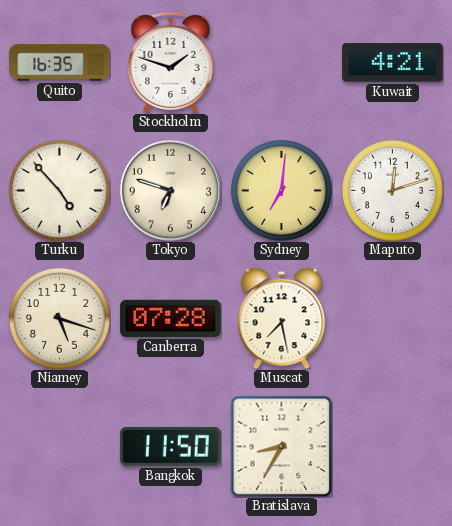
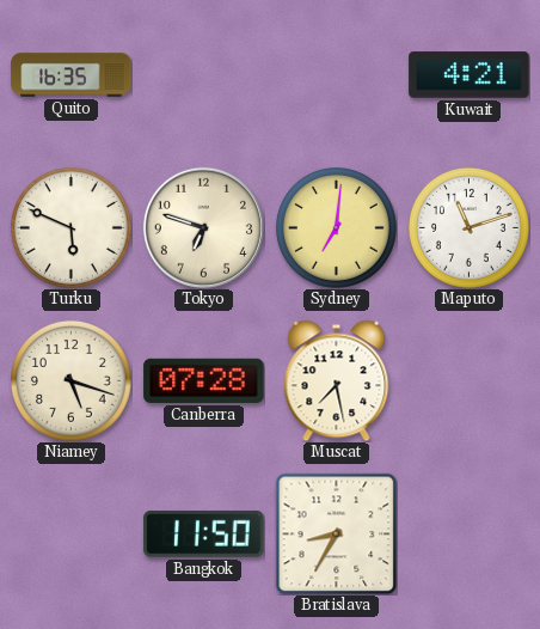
Stockholm: 1:48 -> none (171, 62)
Turku: 4:53 -> 5:49 (70, 227)
Maputo: 12:12 -> 11:12 (468, 227)
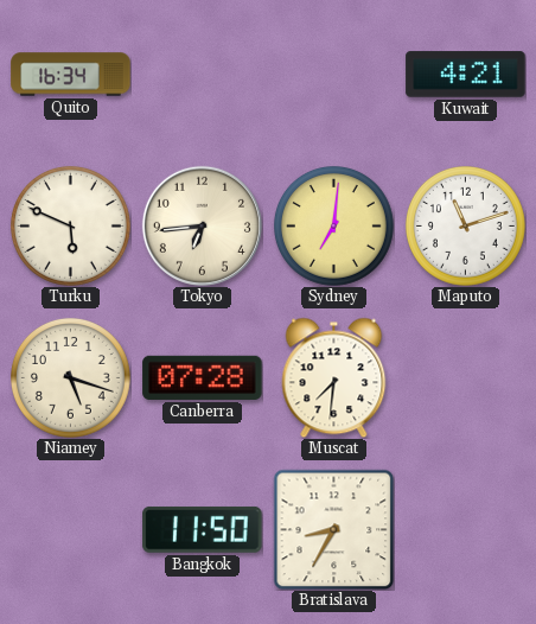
Quito: 16:35 -> 16:34 (71, 75)
Tokyo: 6:48 -> 6:44 (202, 225)
Muscat: 7:28 -> 7:31 (334, 377)
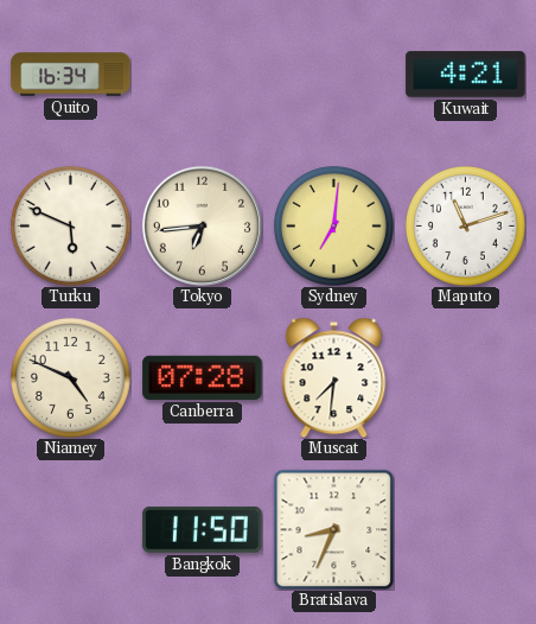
Niamey: 5:18 -> 4:49 (70, 377)
Bratislava: 8:35 -> 8:34 (333, 529)
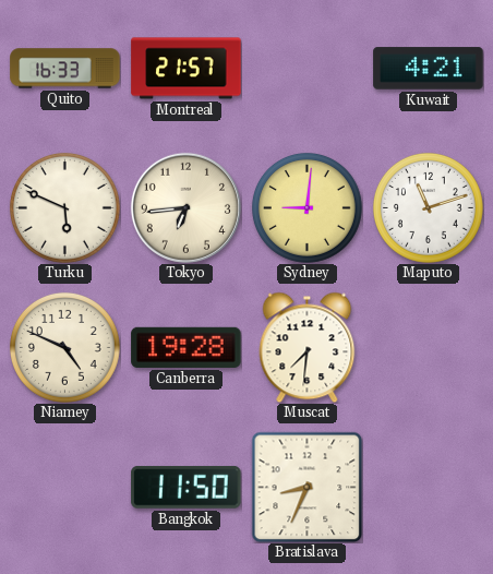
Quito: 16:34 -> 16:33 (65, 69)
Montreal: none -> 21:57 (187, 69)
Sydney: 7:01 -> 9:01 (306, 207)
Canberra: 07:28 -> 19:28 (187, 347)
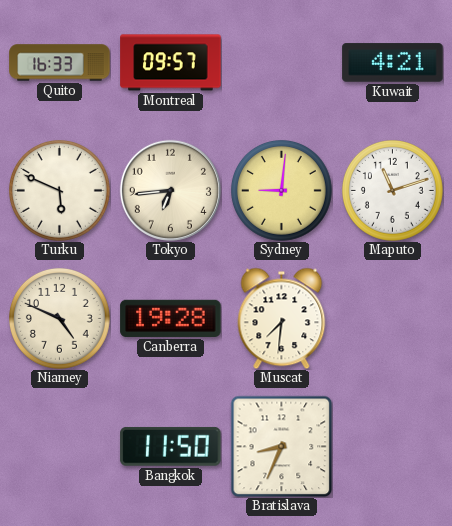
Montreal: 21:57 -> 09:57 (171, 63)
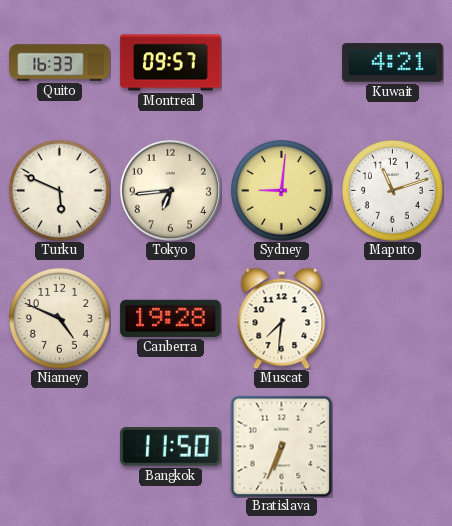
Bratislava: 8:34 -> 6:34 (281, 446)
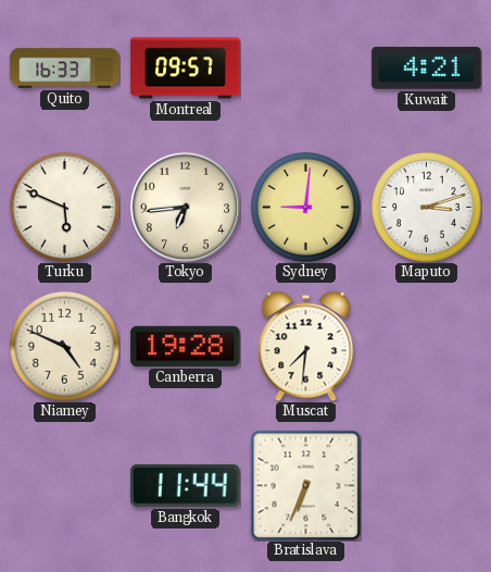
Maputo: 11:12 -> 3:12 (426, 207)
Bangkok: 11:50 -> 11:44 (186, 485)
